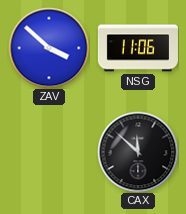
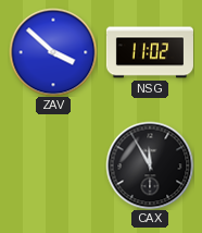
NSG: 11:06 -> 11:02 (150, 52)
CAX: 11:52 -> 11:55 (150, 165)
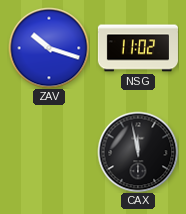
ZAV: 3:52 -> 10:18 (49, 48)
CAX: 11:55 -> 11:58 (138, 152)
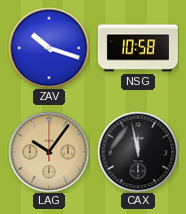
NSG: 11:02 -> 10:58 (138, 48)
LAG: none -> 10:06 (49, 152)
